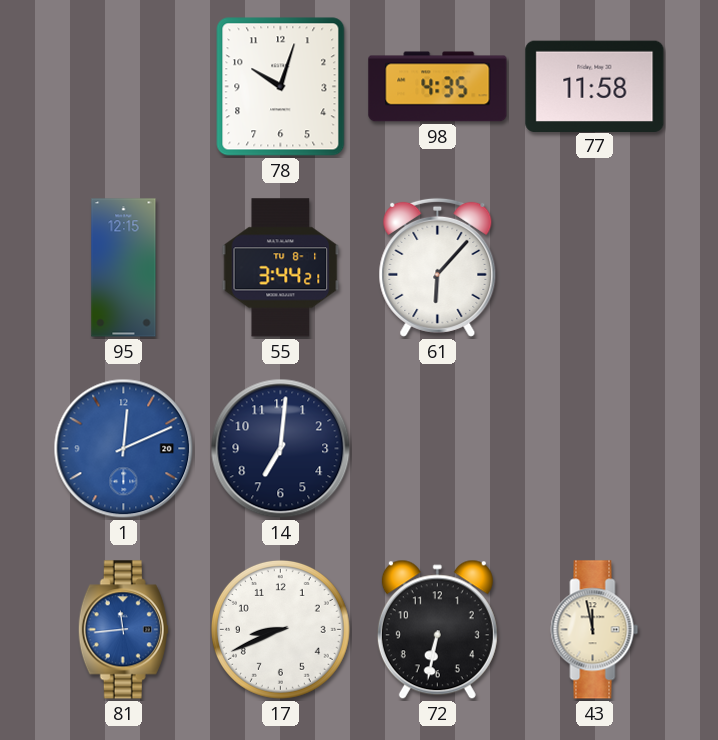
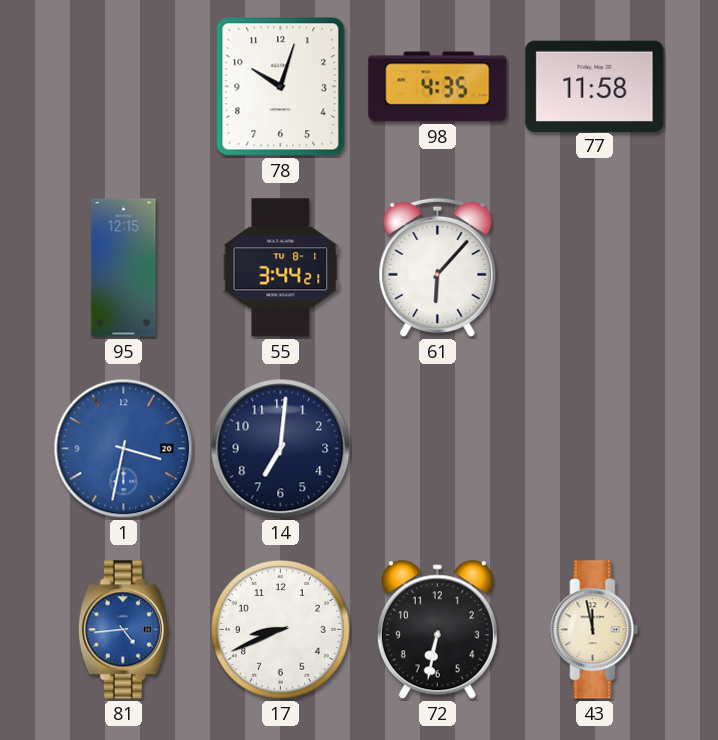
1: 12:11 -> 3:32 (124, 449)
81: 11:44 -> 4:44 (123, 630)
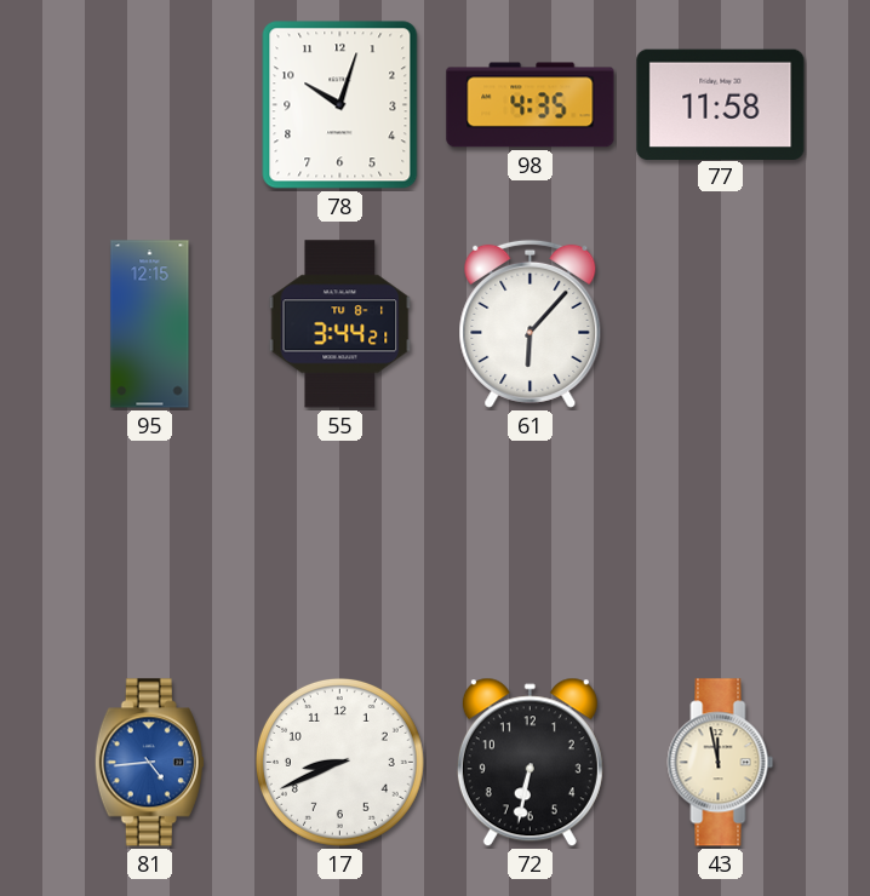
1: 3:32 -> none (124, 449)
14: 7:01 -> none (281, 449)
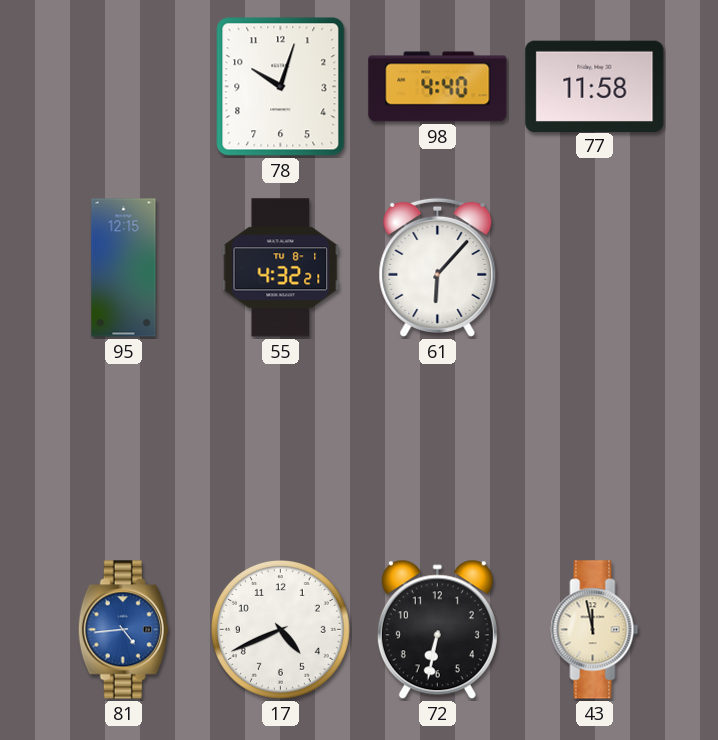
98: 4:35 -> 4:40 (438, 87)
55: 3:44 -> 4:32 (281, 268)
17: 8:41 -> 4:41 (280, 629)
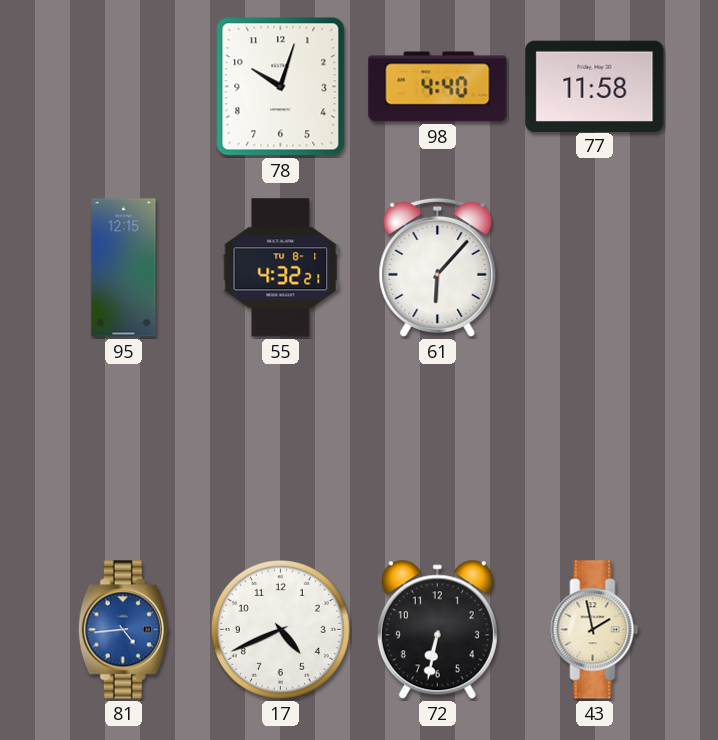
43: 11:58 -> 1:58 (595, 630)
